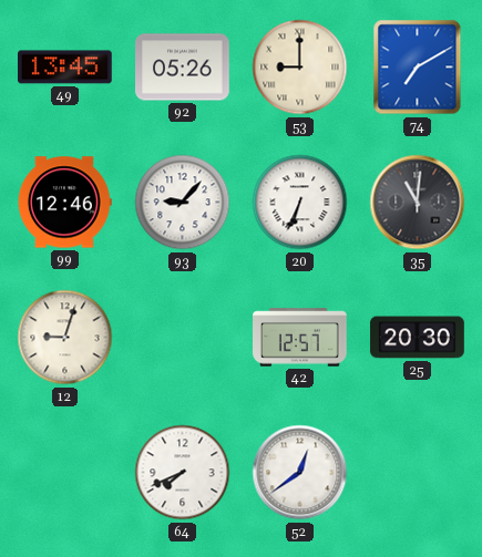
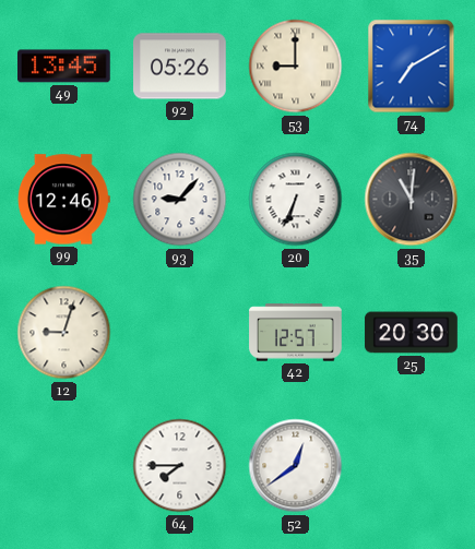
64: 7:41 -> 7:45 (180, 466)
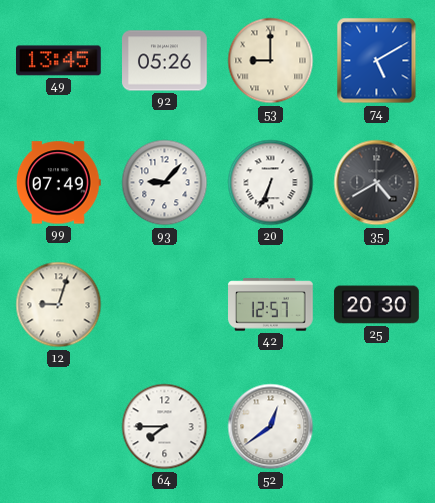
74: 7:10 -> 5:10 (377, 61)
99: 12:46 -> 07:49 (58, 183)
35: 11:01 -> 4:40 (377, 183)
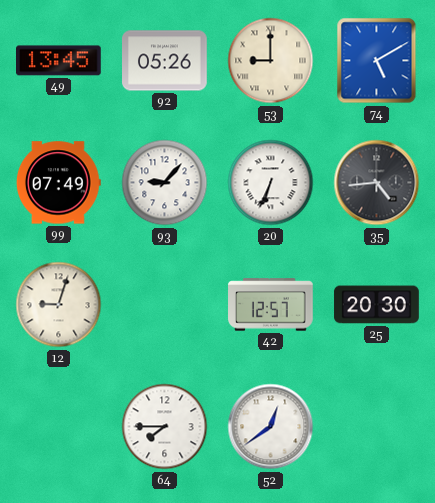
35: 4:40 -> 4:44 (377, 183)
